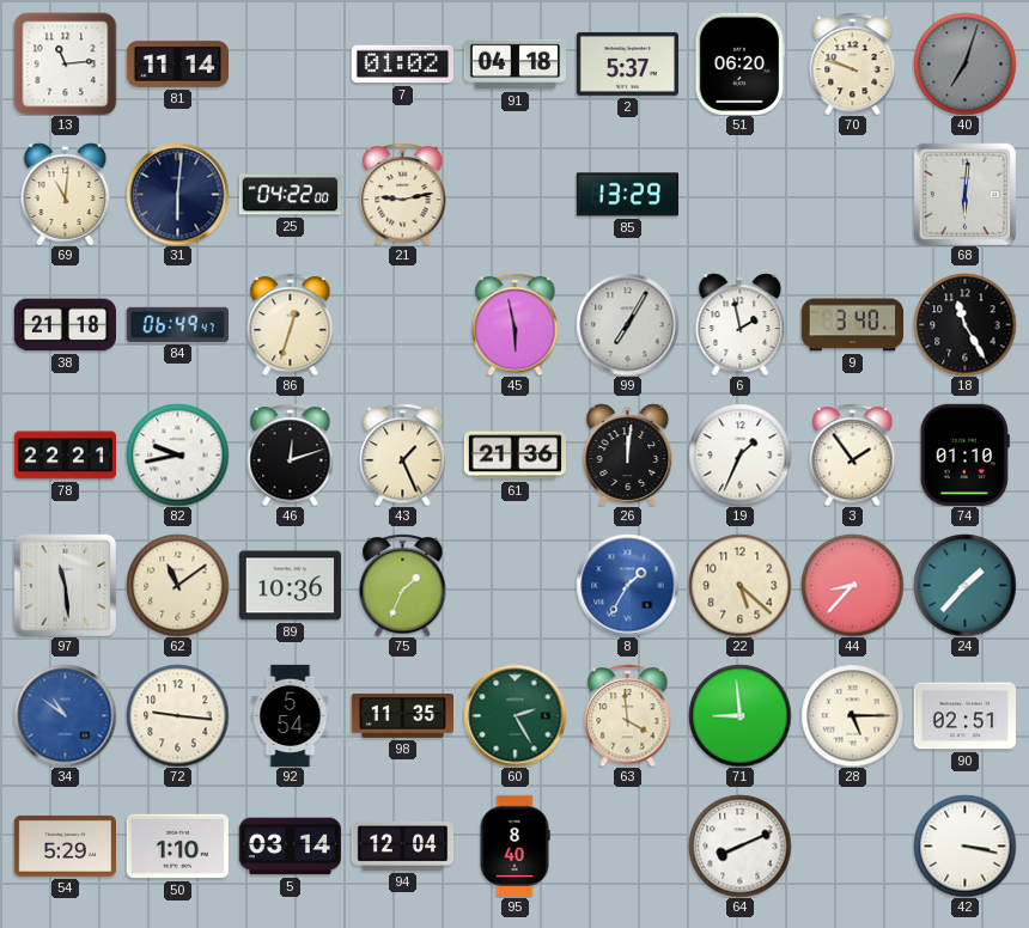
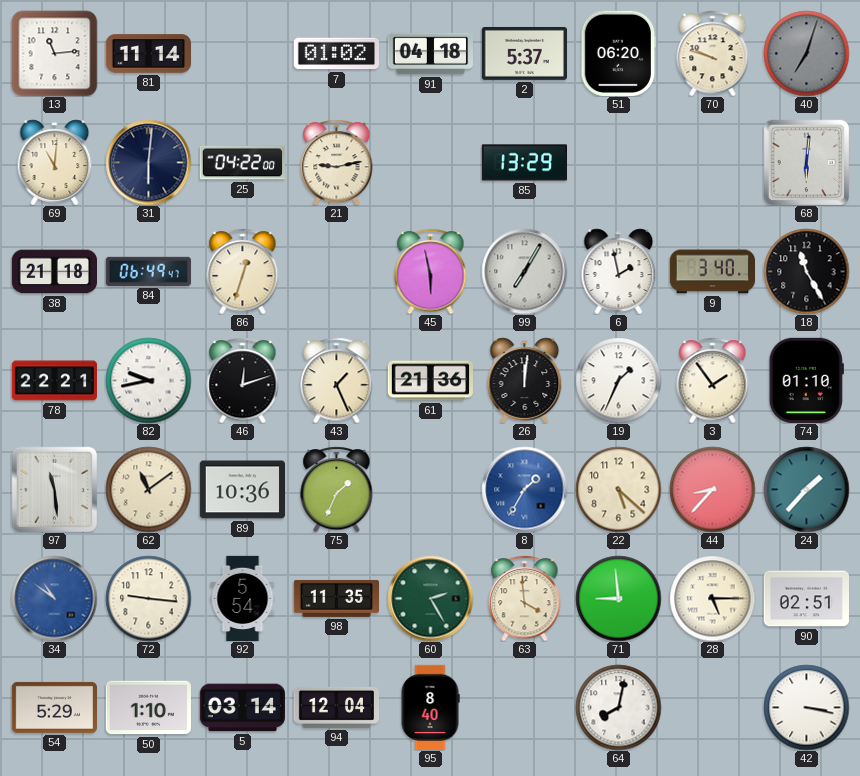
64: 8:11 -> 8:02 (618, 707)
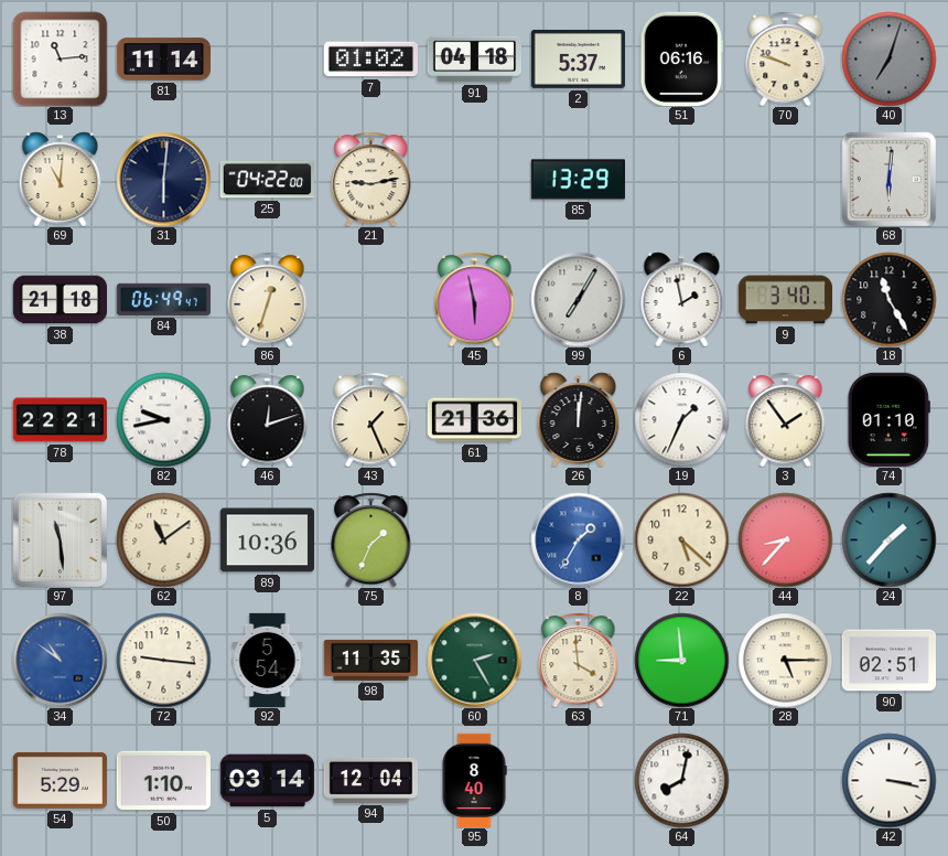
51: 06:20 -> 06:16 (682, 58)
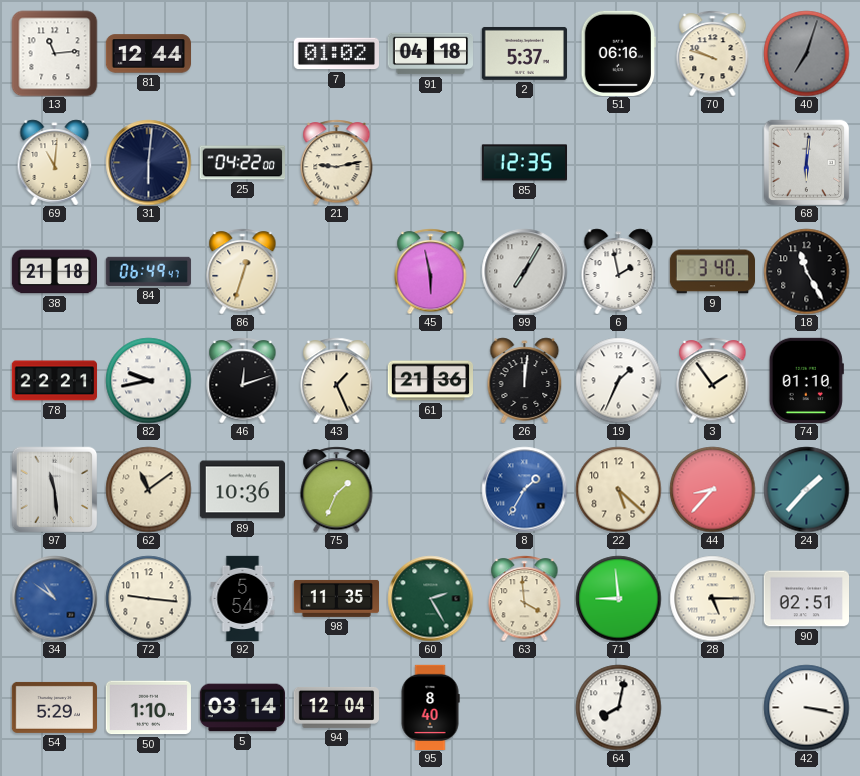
81: 11:14 -> 12:44 (148, 54)
85: 13:29 -> 12:35 (524, 163)
